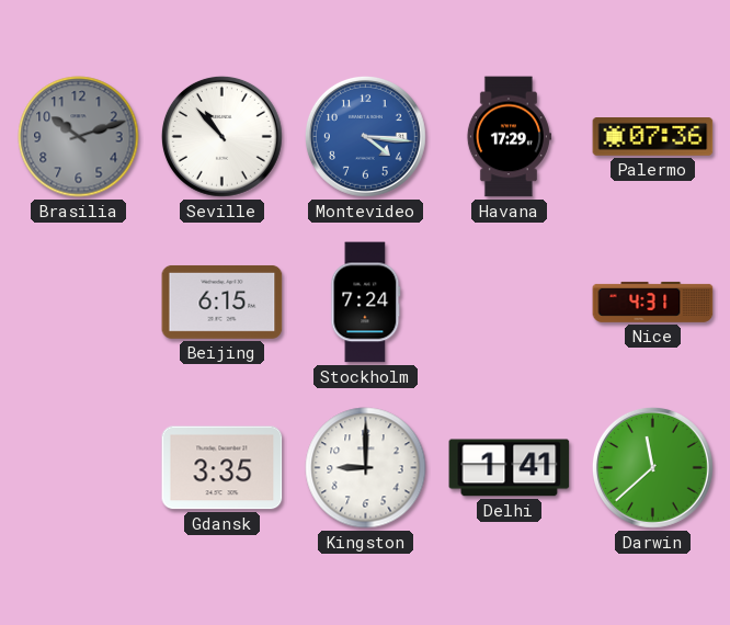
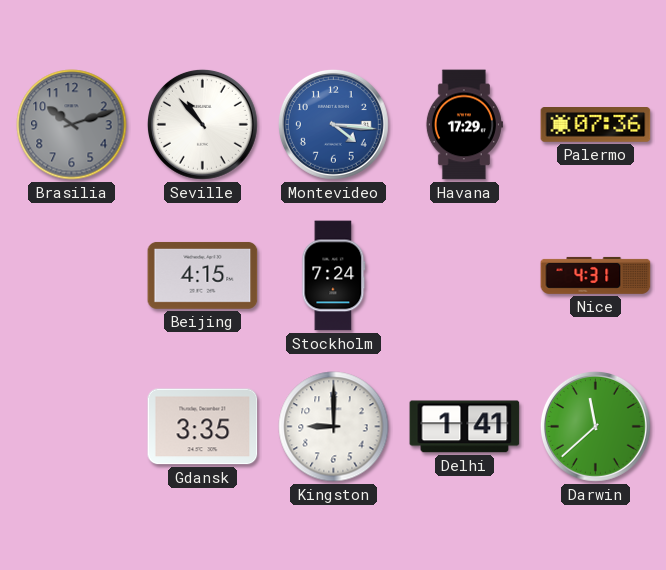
Beijing: 6:15 -> 4:15 (203, 275)
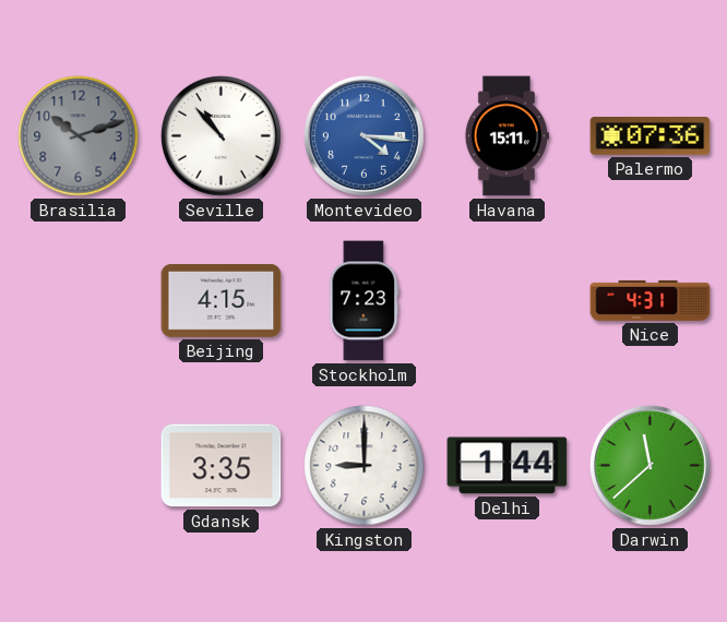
Havana: 17:29 -> 15:11 (506, 136)
Stockholm: 7:24 -> 7:23 (365, 301)
Delhi: 1:41 -> 1:44 (508, 466)
